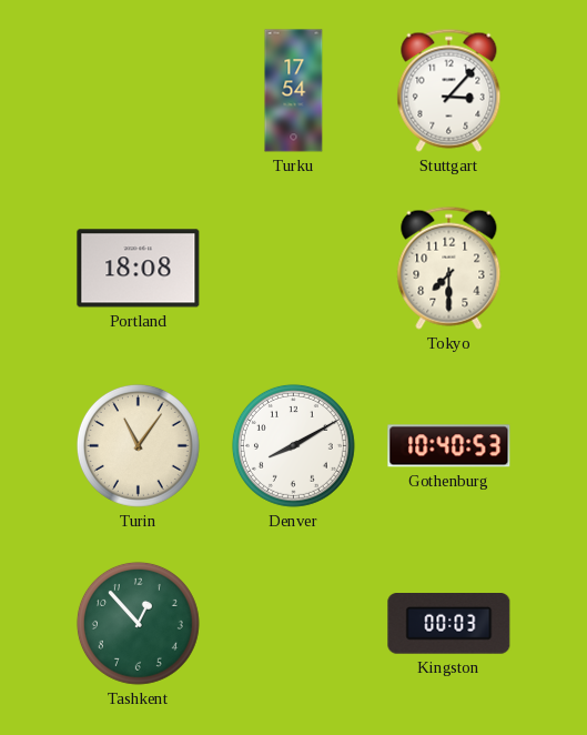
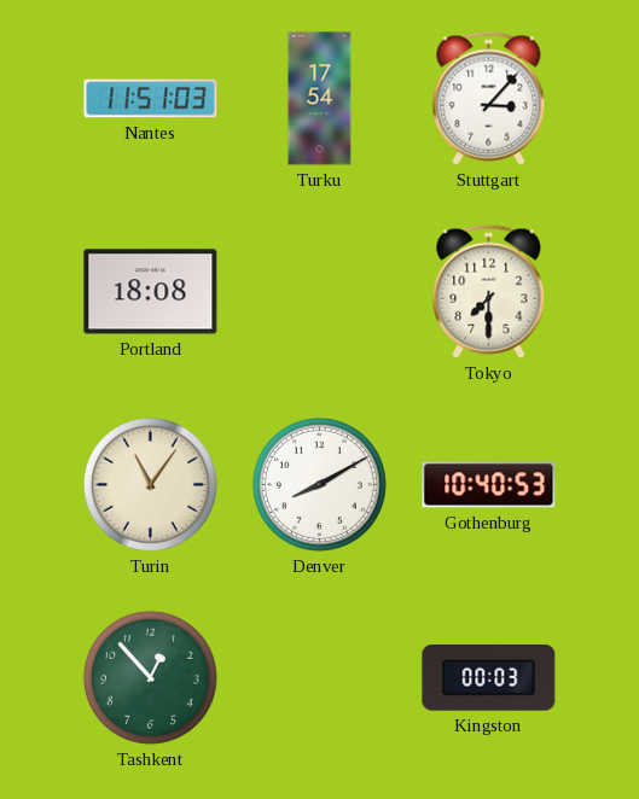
Nantes: none -> 11:51 (151, 99)
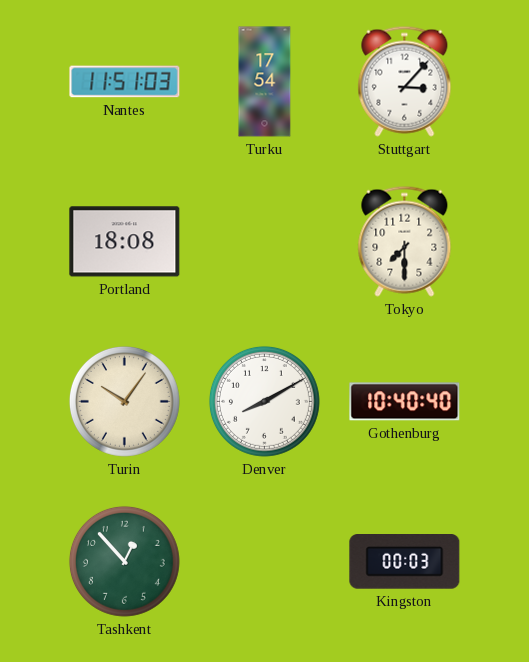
Turin: 11:06 -> 10:06 (124, 401)
Gothenburg: 10:40:53 -> 10:40:40 (405, 402)
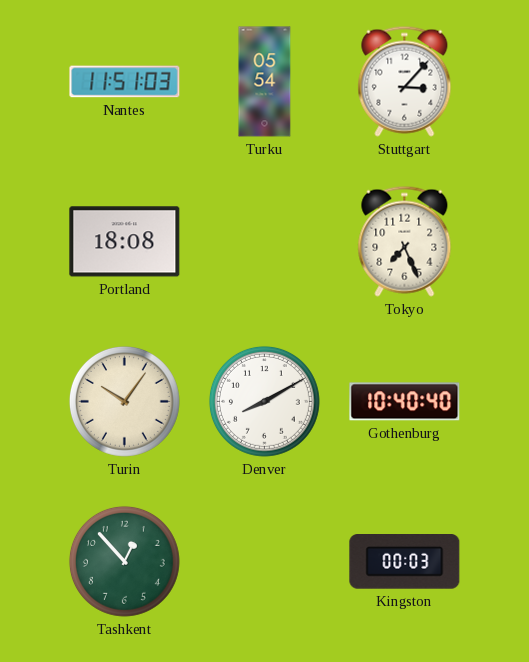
Turku: 17:54 -> 05:54 (265, 82)
Tokyo: 7:30 -> 7:26 (405, 241)
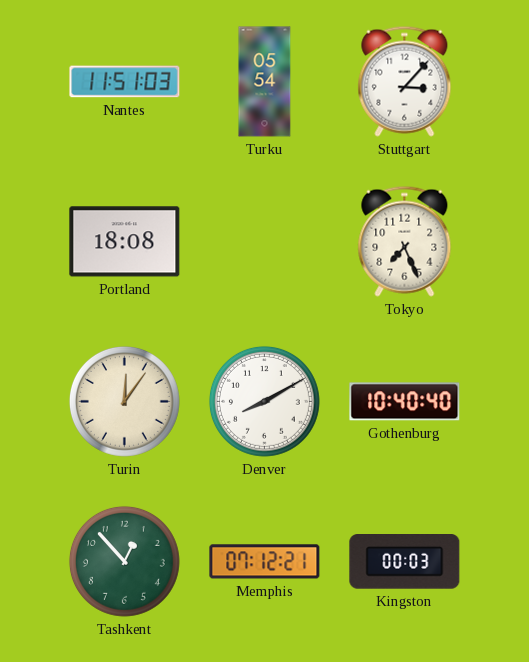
Turin: 10:06 -> 12:06 (124, 401)
Memphis: none -> 07:12 (265, 562)
